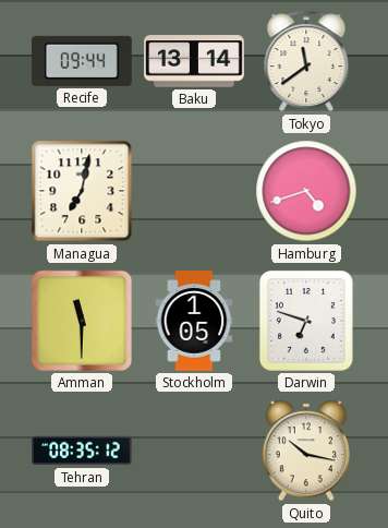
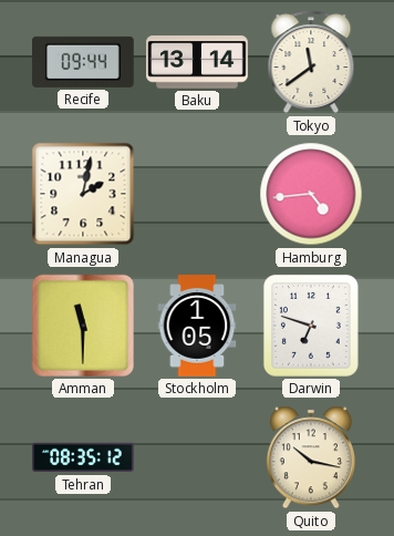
Managua: 7:02 -> 2:02 (83, 194)
Hamburg: 4:42 -> 4:44 (311, 194)
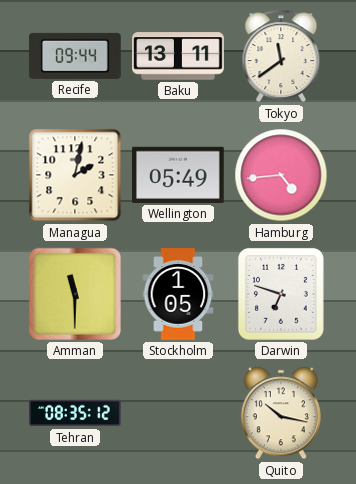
Baku: 13:14 -> 13:11 (178, 56)
Wellington: none -> 05:49 (179, 175)
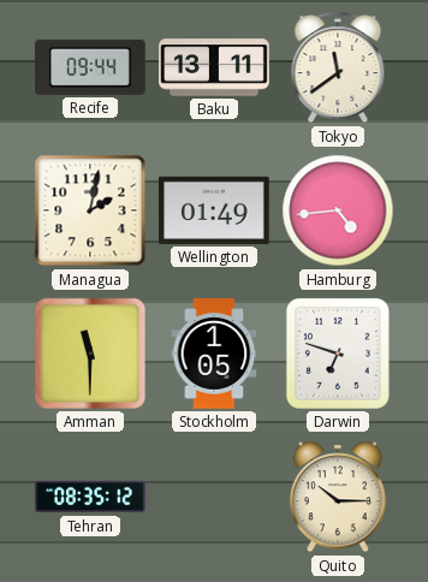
Wellington: 05:49 -> 01:49 (215, 210)
Quito: 10:17 -> 10:15 (338, 497)
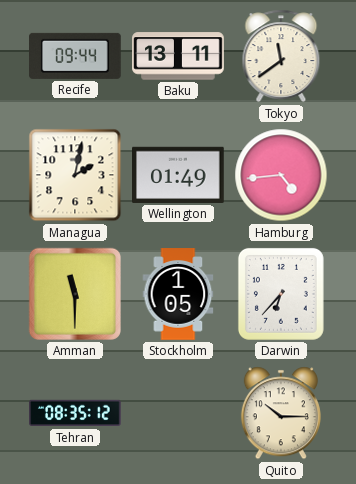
Darwin: 6:48 -> 6:37 (281, 294)
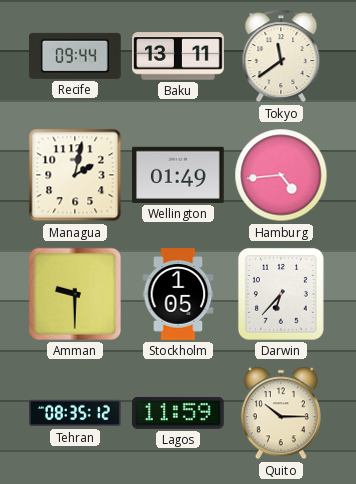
Amman: 11:30 -> 9:30 (75, 294)
Lagos: none -> 11:59 (179, 413)
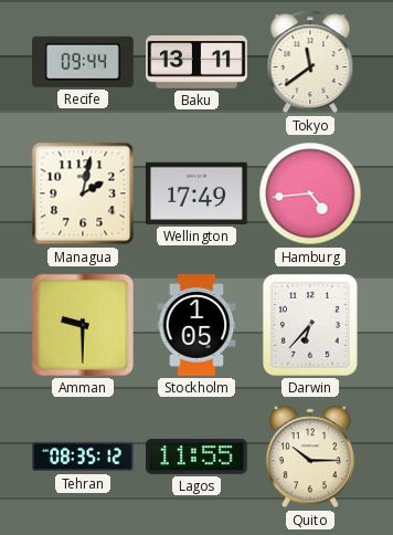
Wellington: 01:49 -> 17:49 (198, 193)
Lagos: 11:59 -> 11:55 (198, 457)
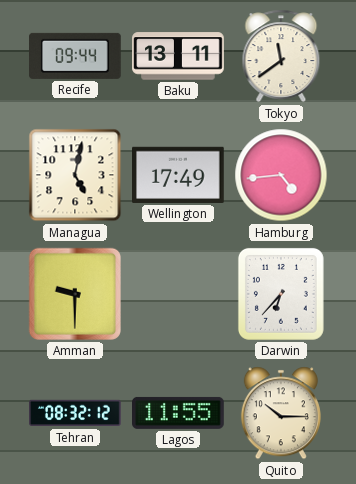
Managua: 2:02 -> 5:02 (75, 175)
Stockholm: 1:05 -> none (197, 325)
Tehran: 08:35 -> 08:32 (75, 413)
